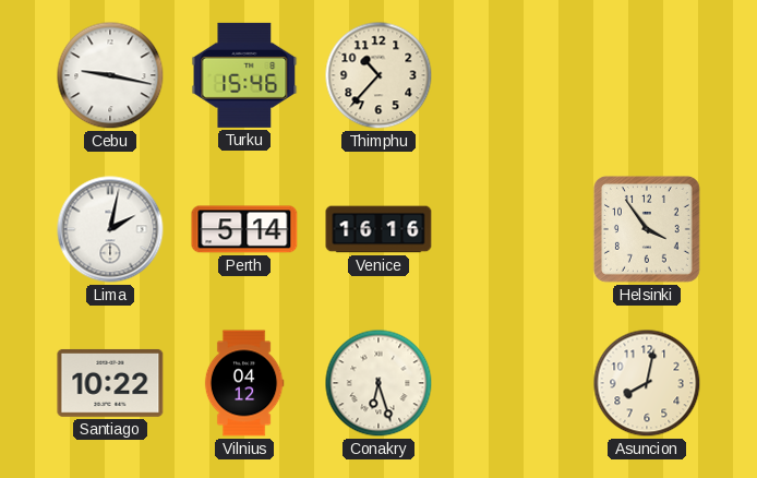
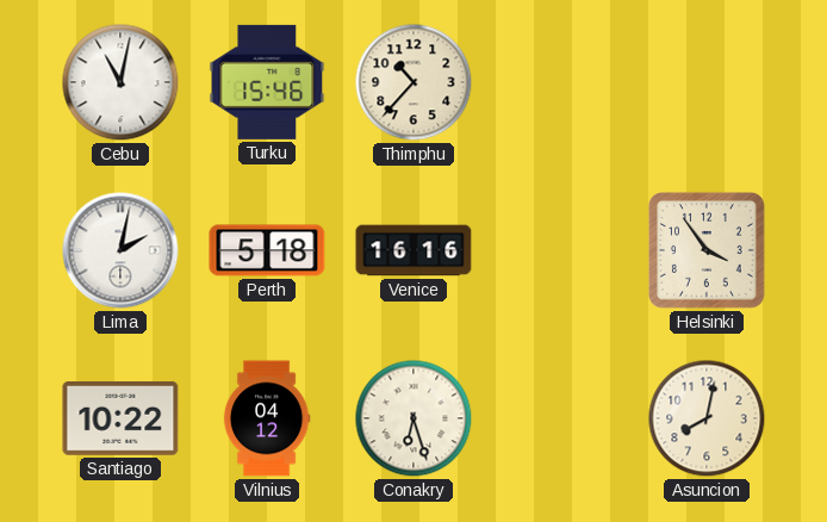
Cebu: 9:17 -> 11:02 (120, 82)
Perth: 5:14 -> 5:18 (267, 250)
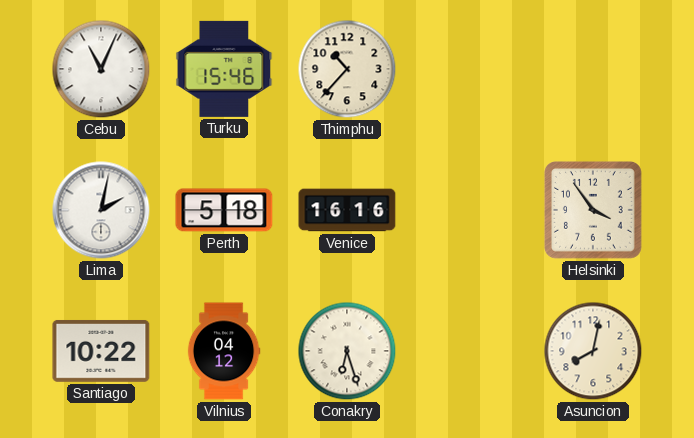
Cebu: 11:02 -> 11:04 (101, 69)
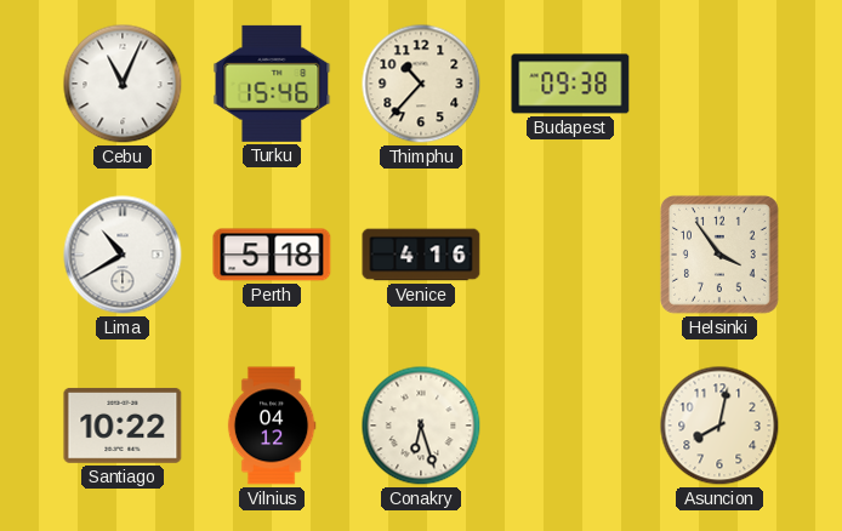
Budapest: none -> 09:38 (570, 84)
Lima: 2:02 -> 10:40 (123, 255)
Venice: 16:16 -> 4:16 (421, 255)
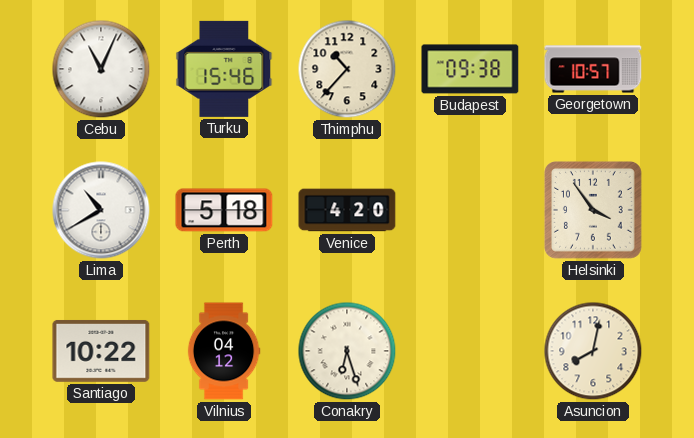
Georgetown: none -> 10:57 (593, 69)
Venice: 4:16 -> 4:20 (347, 210)
